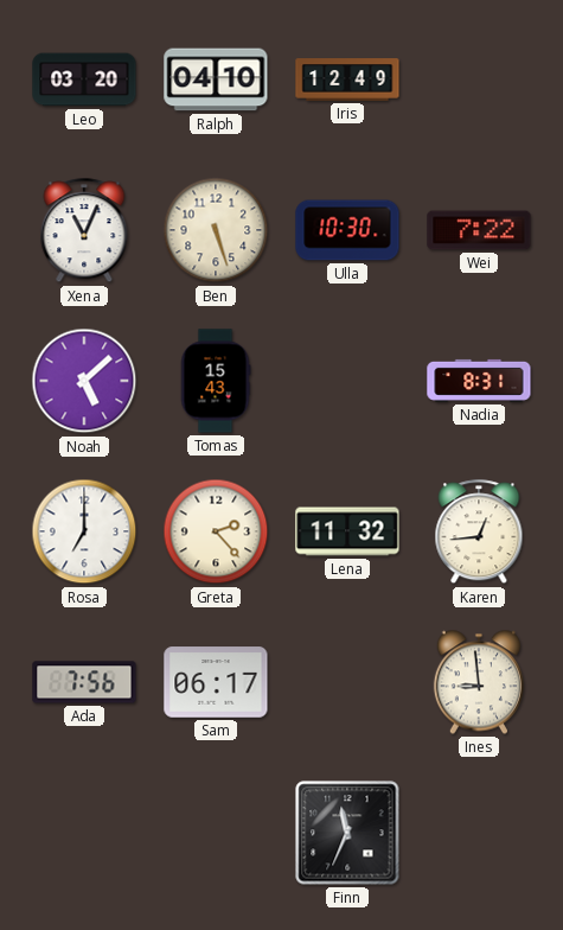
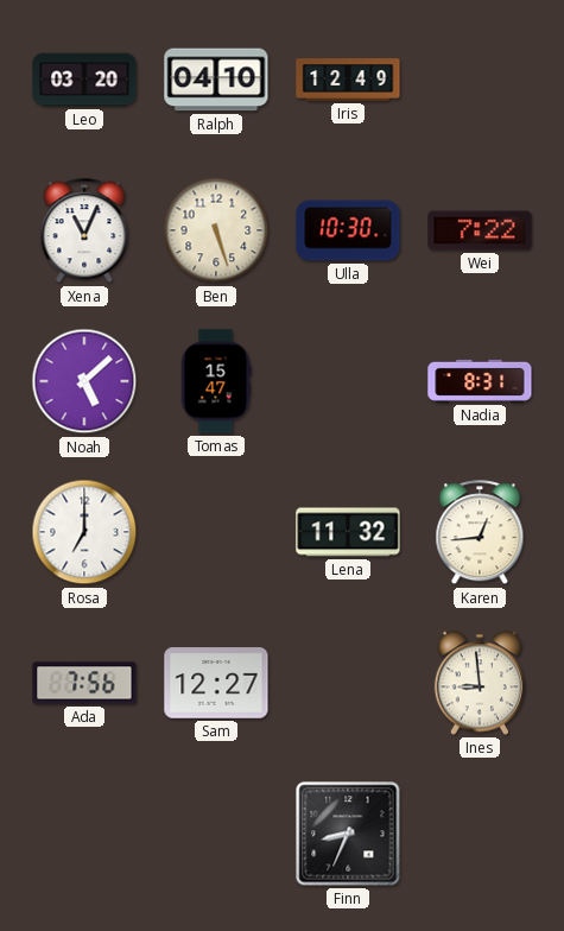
Tomas: 15:43 -> 15:47 (216, 381)
Greta: 2:23 -> none (216, 531)
Sam: 06:17 -> 12:27 (216, 683)
Finn: 11:34 -> 8:34 (348, 834)
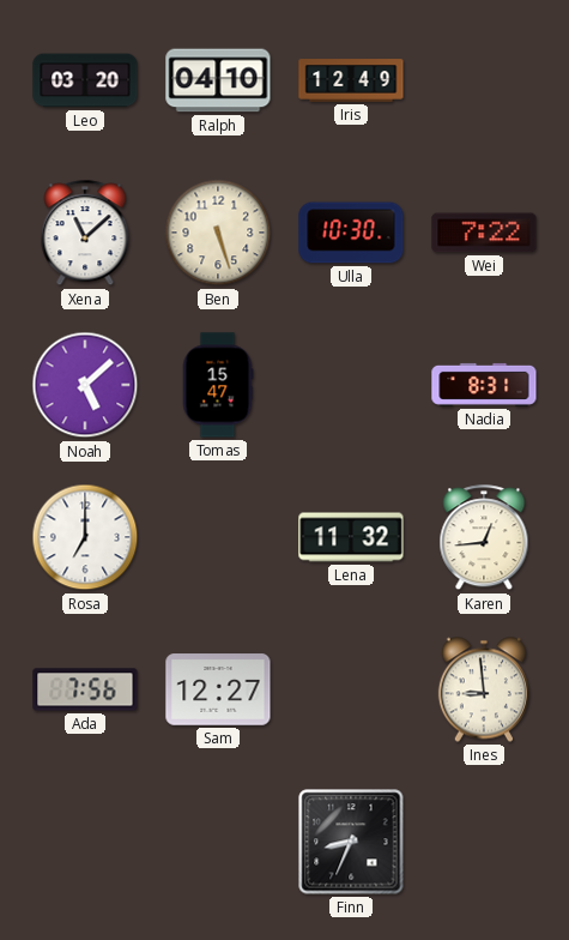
Xena: 11:04 -> 11:08 (85, 234)
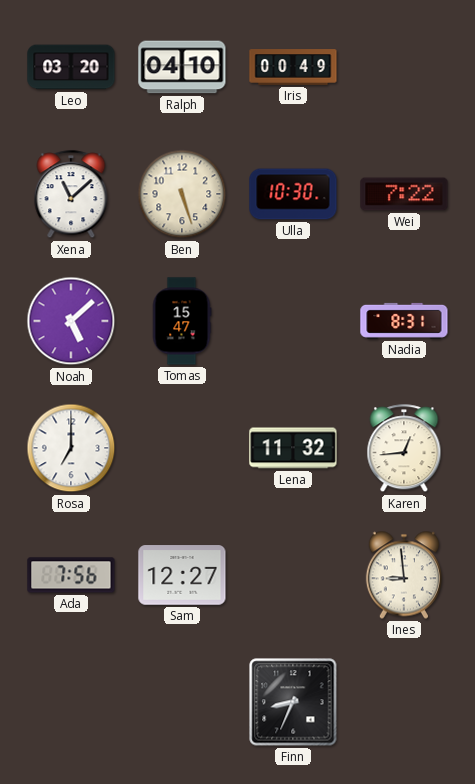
Iris: 12:49 -> 00:49 (293, 67)
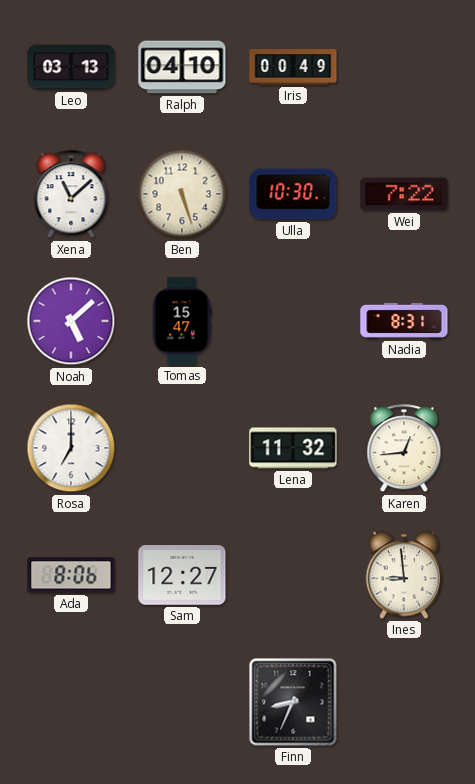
Leo: 03:20 -> 03:13 (71, 67)
Ada: 7:56 -> 8:06 (71, 575)
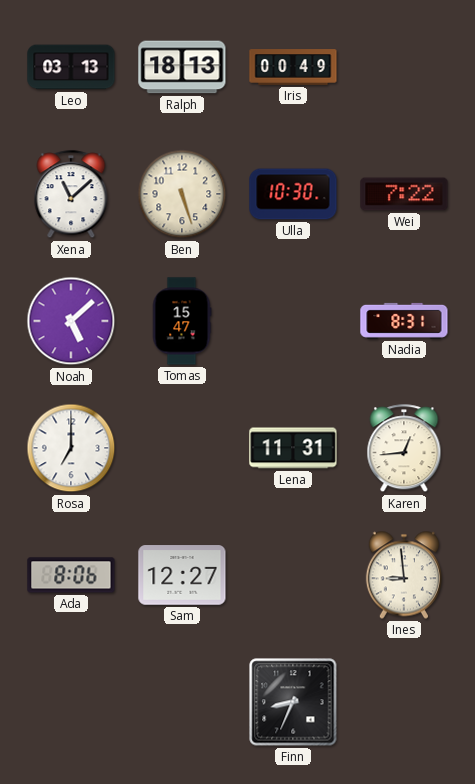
Ralph: 04:10 -> 18:13 (182, 67)
Lena: 11:32 -> 11:31 (293, 448)
